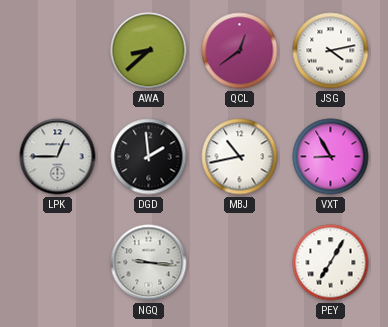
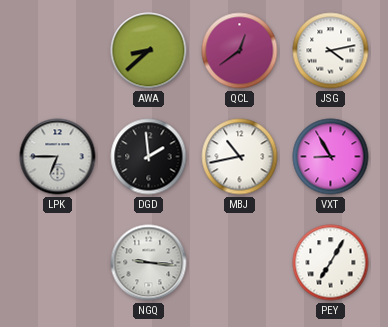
LPK: 12:45 -> 6:45 (58, 157)
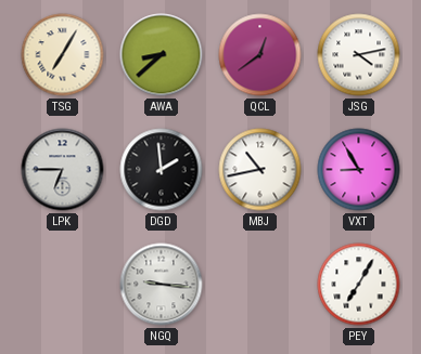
TSG: none -> 7:05 (63, 55)
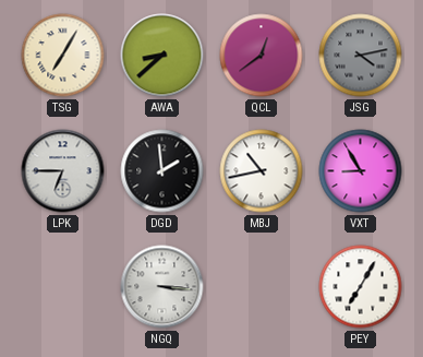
JSG dial: white -> grey (361, 56)
NGQ: 9:16 -> 3:16 (162, 287)
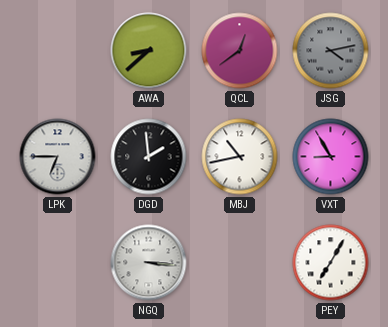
TSG: 7:05 -> none (63, 56)
